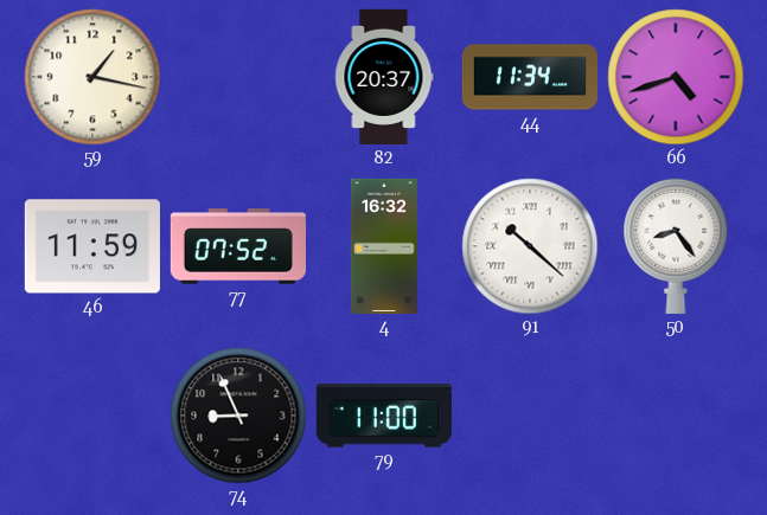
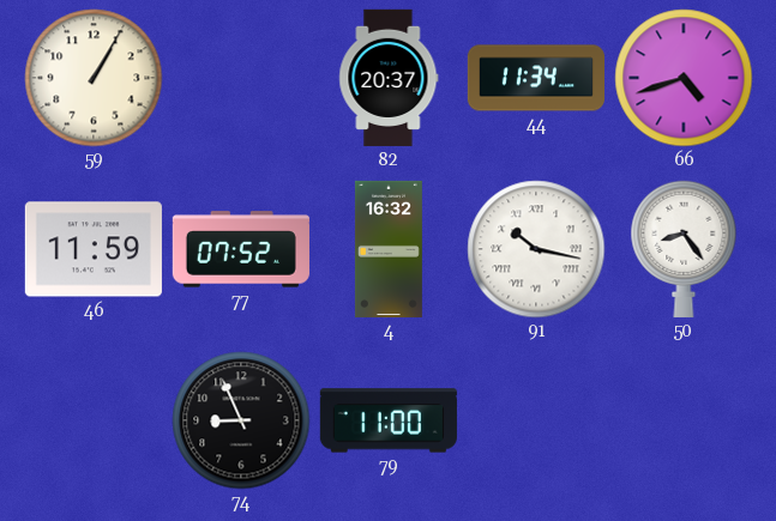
59: 1:17 -> 1:05 (94, 78)
91: 10:22 -> 10:17 (536, 249)
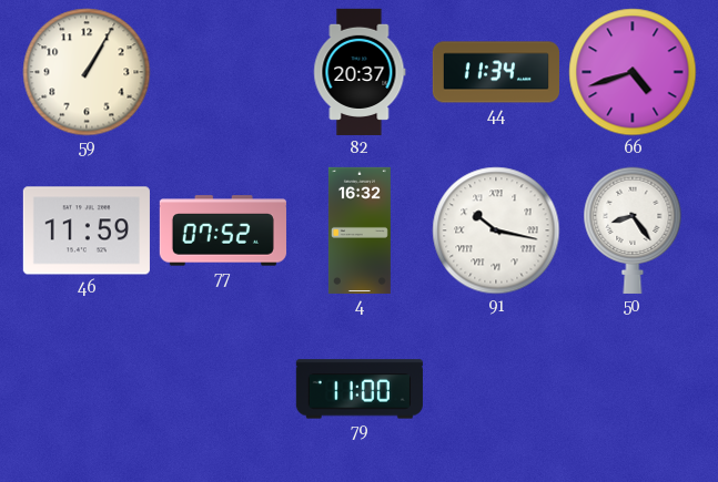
74: 8:56 -> none (241, 420)
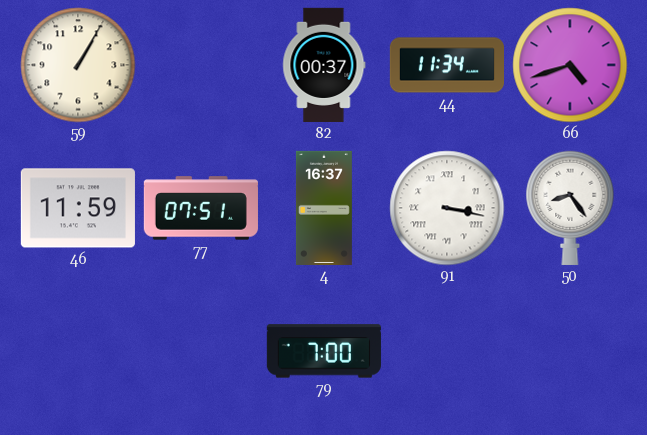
82: 20:37 -> 00:37 (324, 65)
77: 07:52 -> 07:51 (201, 208)
4: 16:32 -> 16:37 (324, 208)
91: 10:17 -> 3:17 (447, 208)
79: 11:00 -> 7:00 (324, 351)
